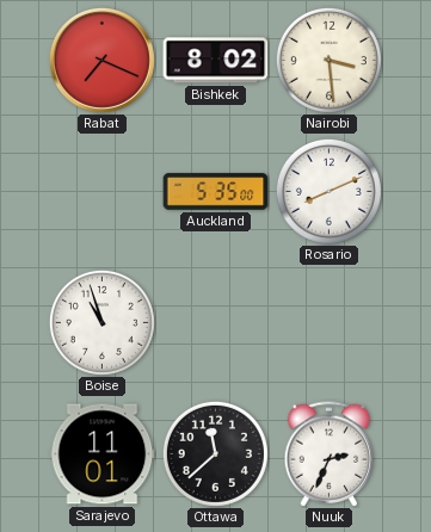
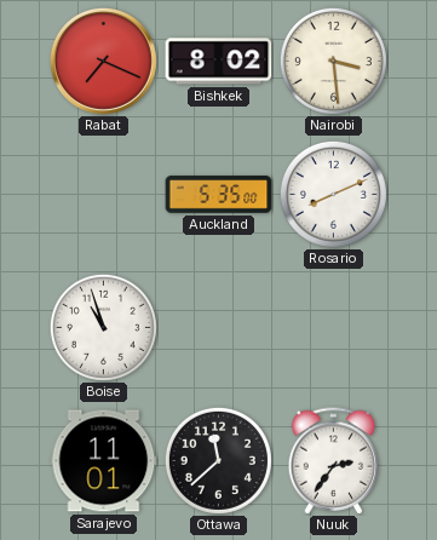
Nuuk: 2:34 -> 2:36 (334, 461)
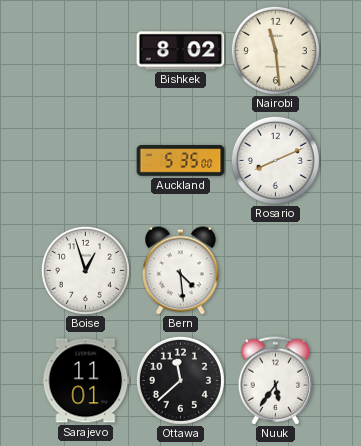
Rabat: 7:19 -> none (103, 61)
Nairobi: 3:29 -> 11:29 (275, 50)
Boise: 10:57 -> 12:57 (85, 270)
Bern: none -> 4:29 (181, 271)
Nuuk: 2:36 -> 5:36 (276, 381)
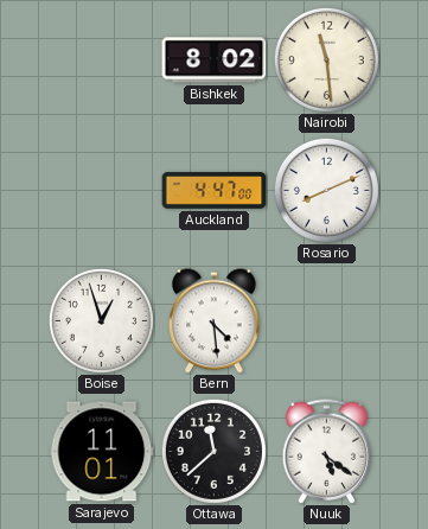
Auckland: 5:35 -> 4:47 (215, 191)
Nuuk: 5:36 -> 5:21 (327, 452)
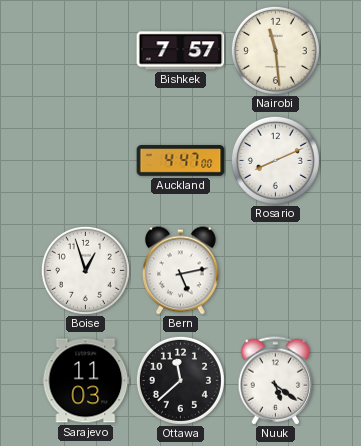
Bishkek: 8:02 -> 7:57 (181, 51)
Bern: 4:29 -> 5:13 (181, 271)
Sarajevo: 11:01 -> 11:03 (86, 381)
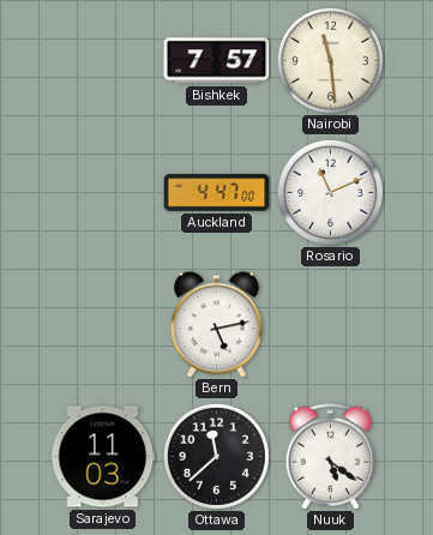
Rosario: 8:11 -> 11:11 (330, 192)
Boise: 12:57 -> none (85, 270)
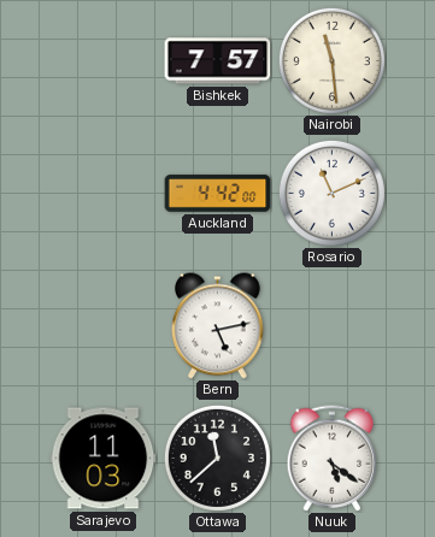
Auckland: 4:47 -> 4:42 (218, 194)
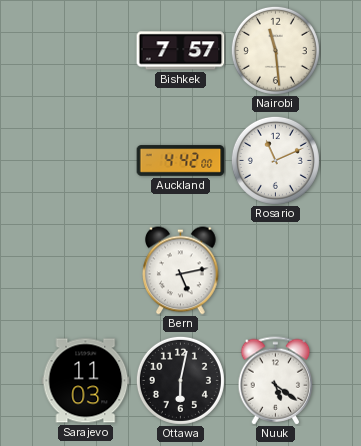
Ottawa: 11:38 -> 6:02 (180, 380)
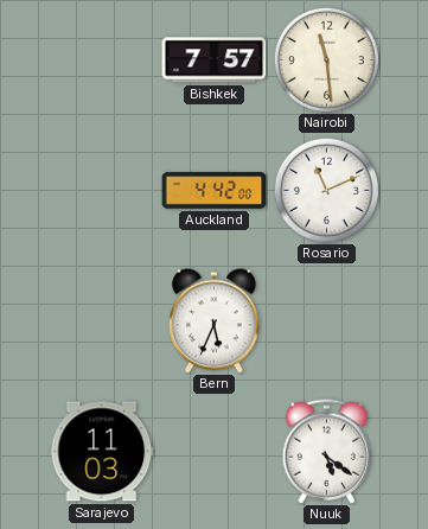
Bern: 5:13 -> 5:34 (215, 321)
Ottawa: 6:02 -> none (180, 380)
